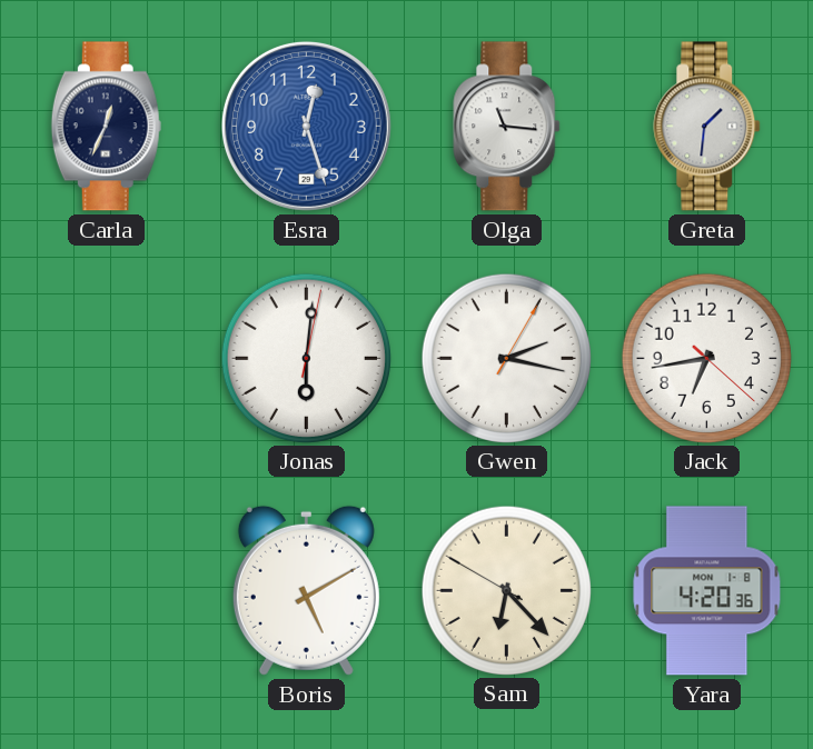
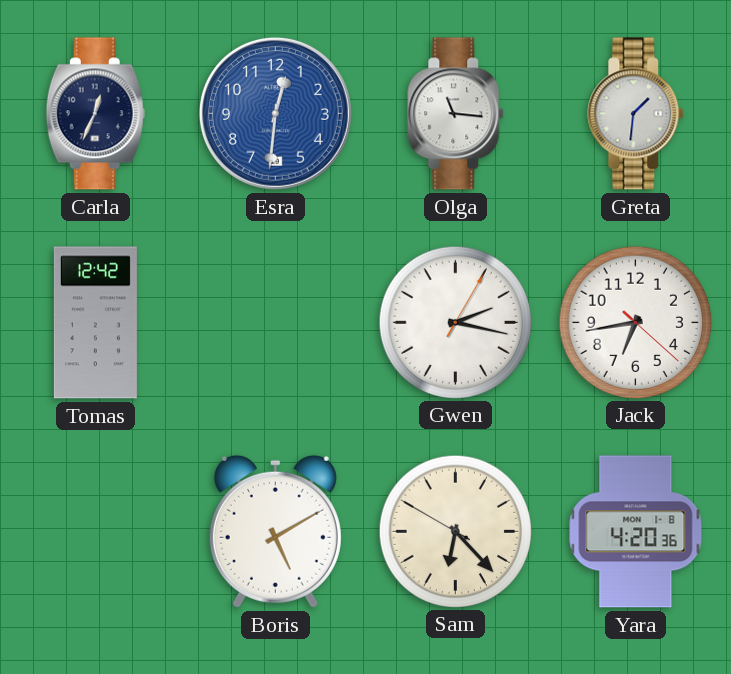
Esra: 12:27 -> 12:31 (275, 113)
Tomas: none -> 12:42 (95, 323)
Jonas: 6:01 -> none (306, 358)
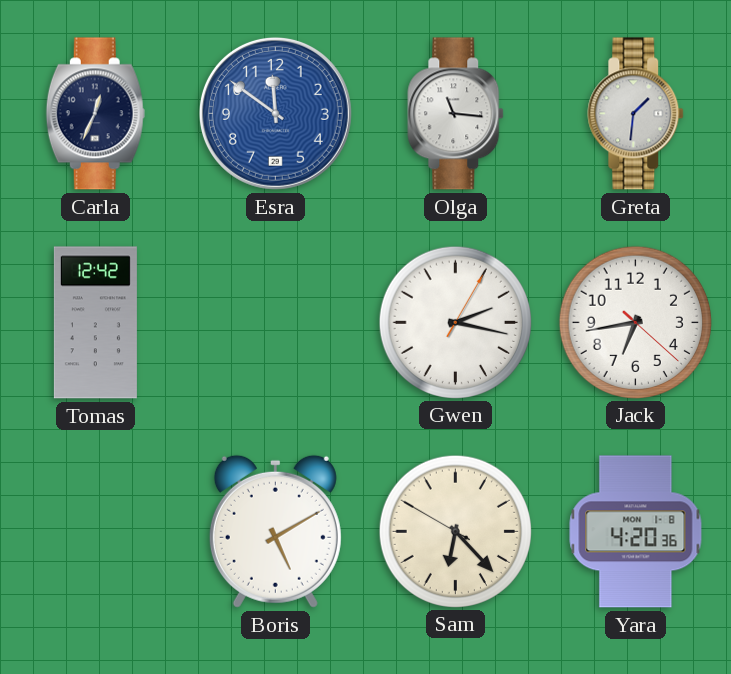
Esra: 12:31 -> 11:51 (275, 113)
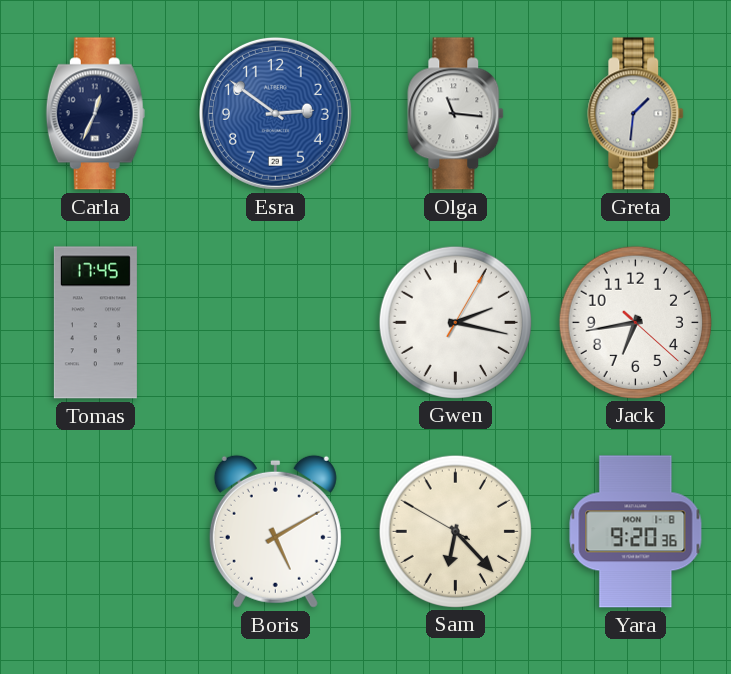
Esra: 11:51 -> 2:51 (275, 113)
Tomas: 12:42 -> 17:45 (95, 323)
Yara: 4:20 -> 9:20 (636, 532)
